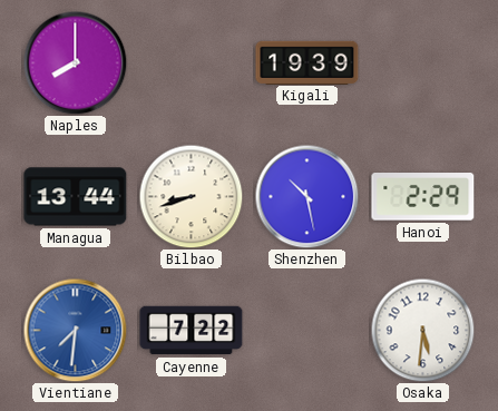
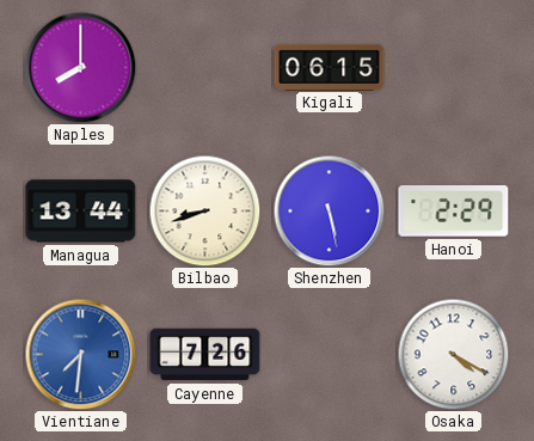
Kigali: 19:39 -> 06:15 (330, 67)
Shenzhen: 10:28 -> 5:28 (329, 210)
Cayenne: 7:22 -> 7:26 (205, 355)
Osaka: 5:31 -> 4:20 (453, 354)
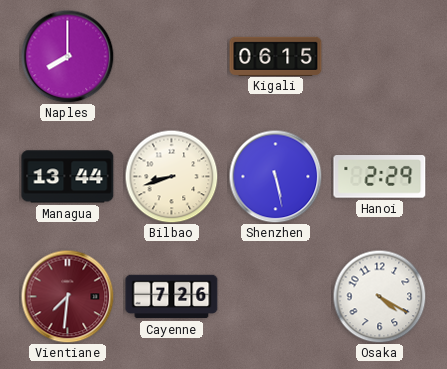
Vientiane dial: blue -> burgundy (67, 296)
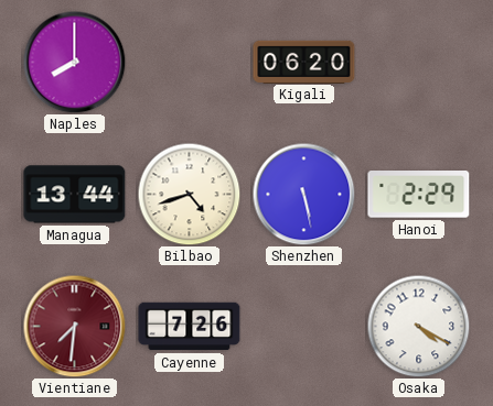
Kigali: 06:15 -> 06:20 (304, 62)
Bilbao: 8:42 -> 4:42 (189, 194)
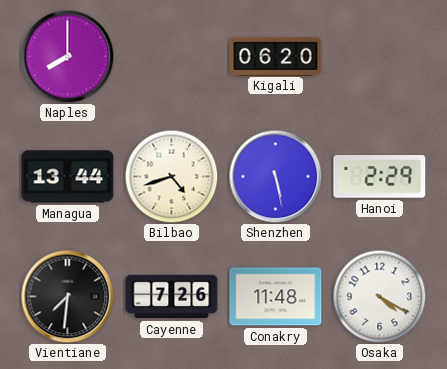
Vientiane dial: burgundy -> black (67, 296)
Conakry: none -> 11:48 (276, 297)
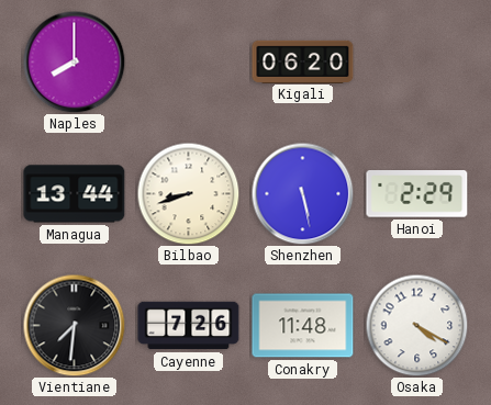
Bilbao: 4:42 -> 8:42 (188, 193)
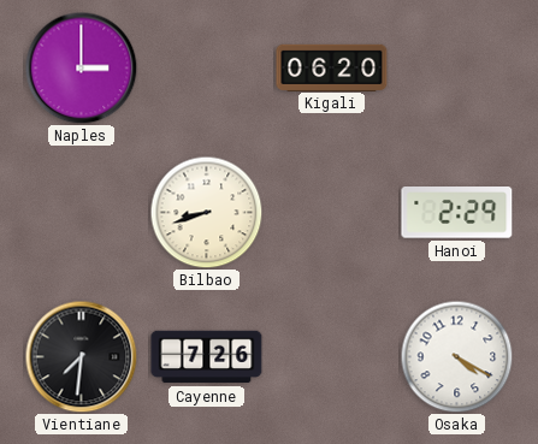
Naples: 8:00 -> 3:00 (81, 67)
Managua: 13:44 -> none (75, 194)
Shenzhen: 5:28 -> none (302, 193)
Conakry: 11:48 -> none (303, 326)
